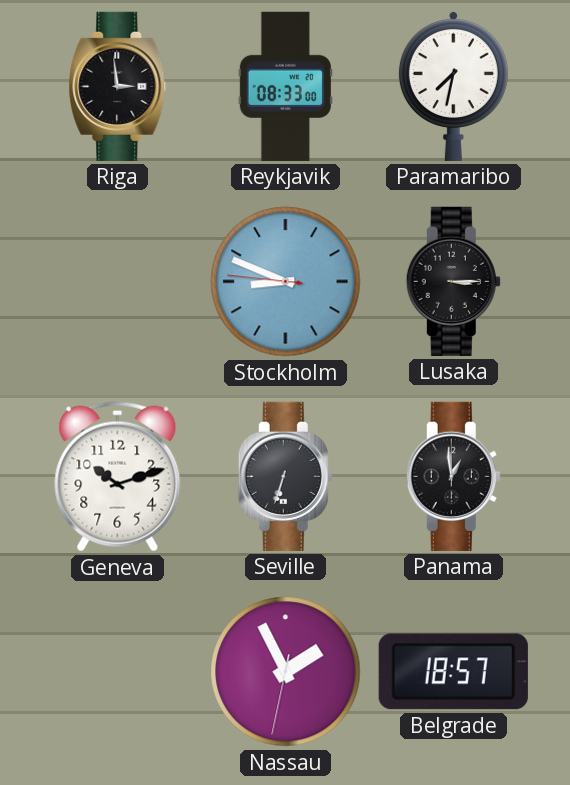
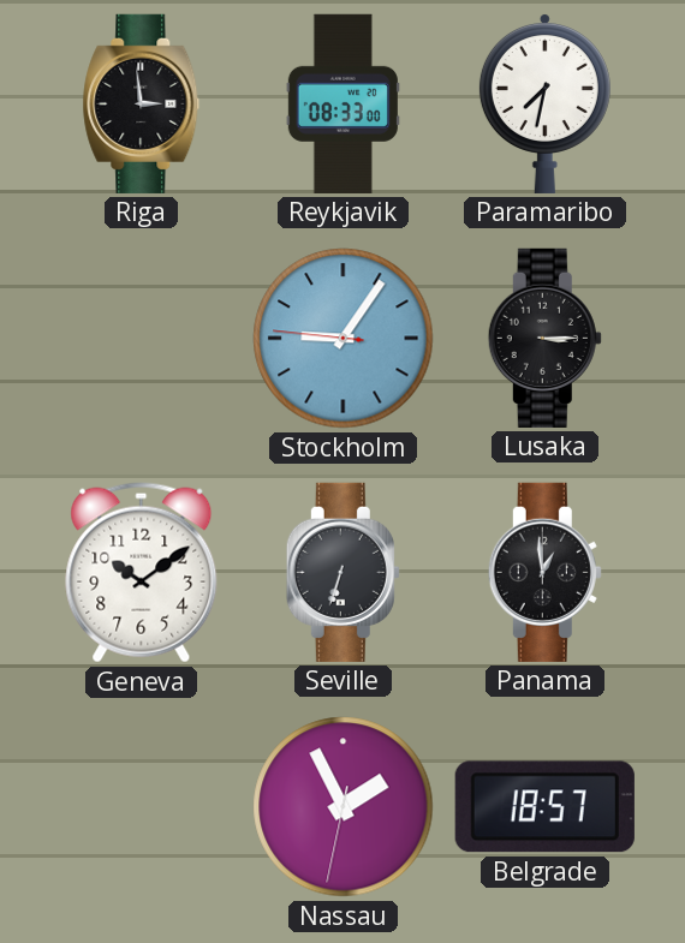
Stockholm: 8:48 -> 9:05 (344, 339)
Geneva: 10:12 -> 10:09 (142, 573)
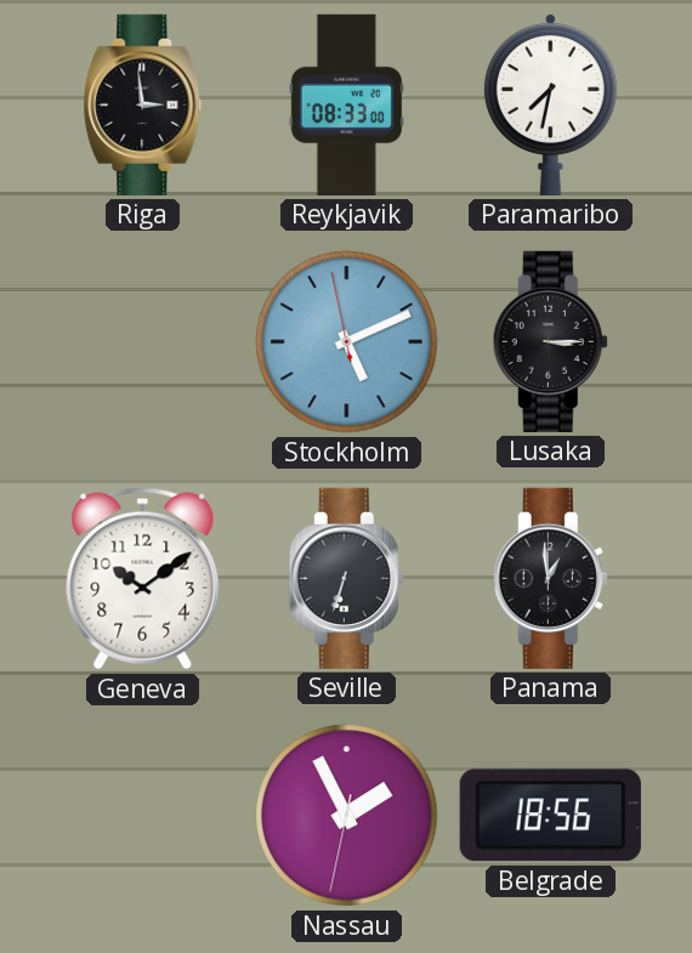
Stockholm: 9:05 -> 5:10 (347, 342)
Belgrade: 18:57 -> 18:56 (550, 816)
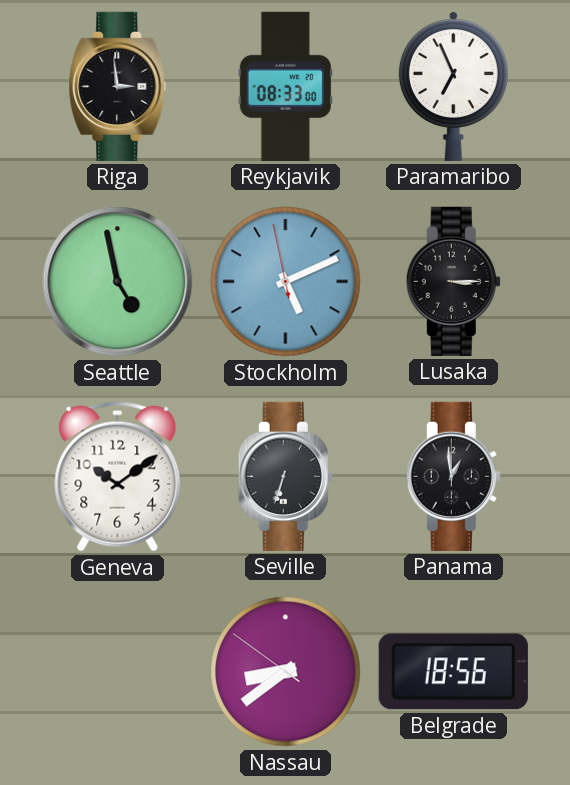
Paramaribo: 7:32 -> 6:56 (453, 86)
Seattle: none -> 4:58 (118, 282)
Nassau: 1:55 -> 8:38 (286, 672)
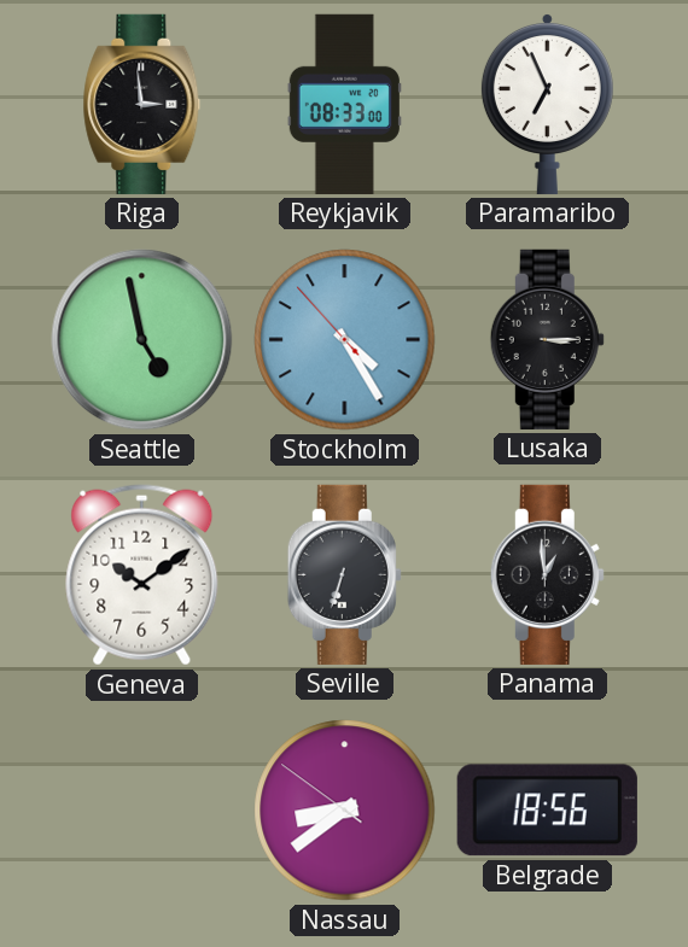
Stockholm: 5:10 -> 4:24 (345, 340)
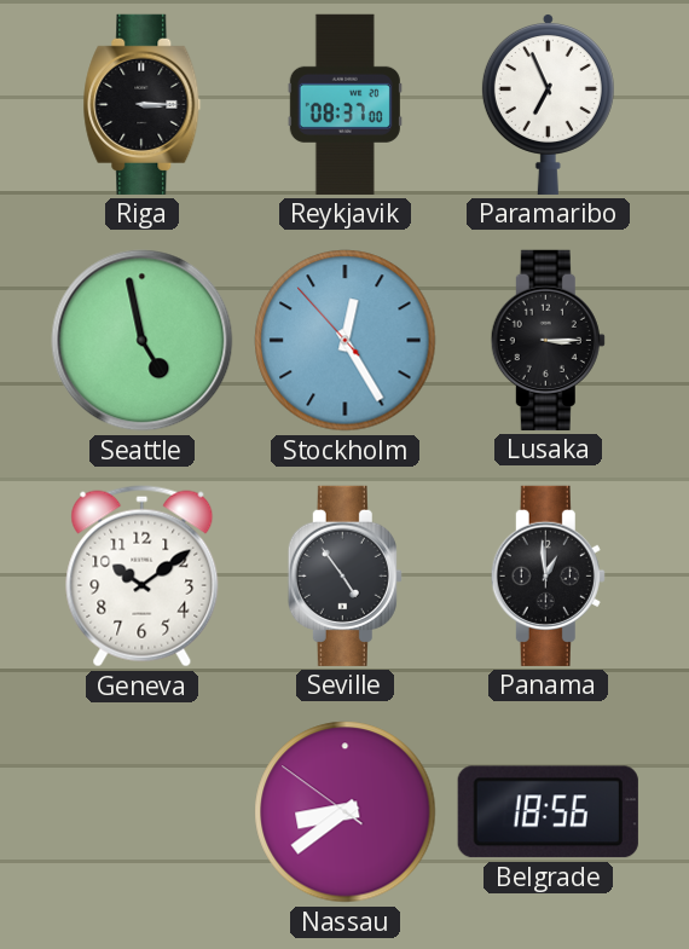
Riga: 2:59 -> 3:15 (143, 104)
Reykjavik: 08:33 -> 08:37 (344, 104)
Stockholm: 4:24 -> 12:24 (346, 341)
Seville: 6:33 -> 4:54 (344, 575)
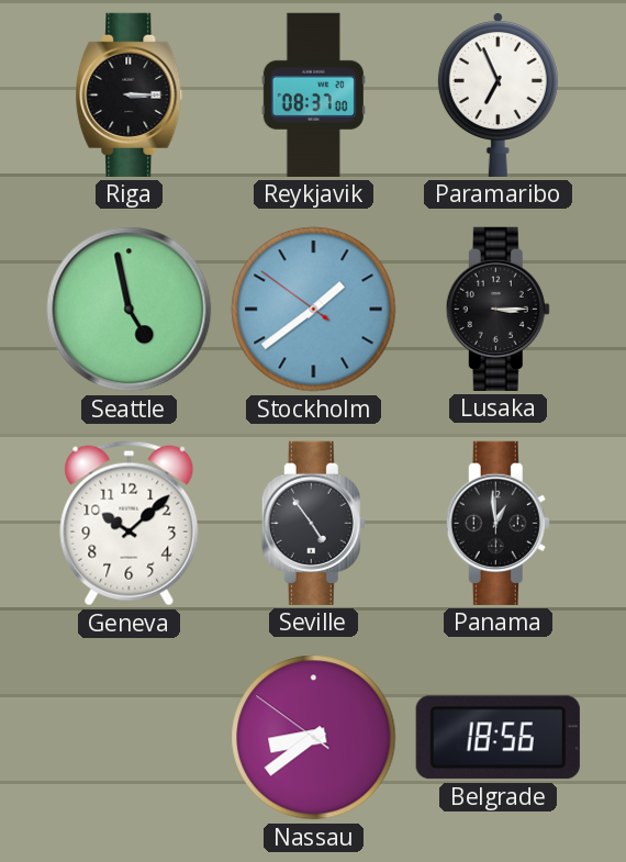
Stockholm: 12:24 -> 1:38 (314, 310)
Geneva: 10:09 -> 10:08 (130, 524)
